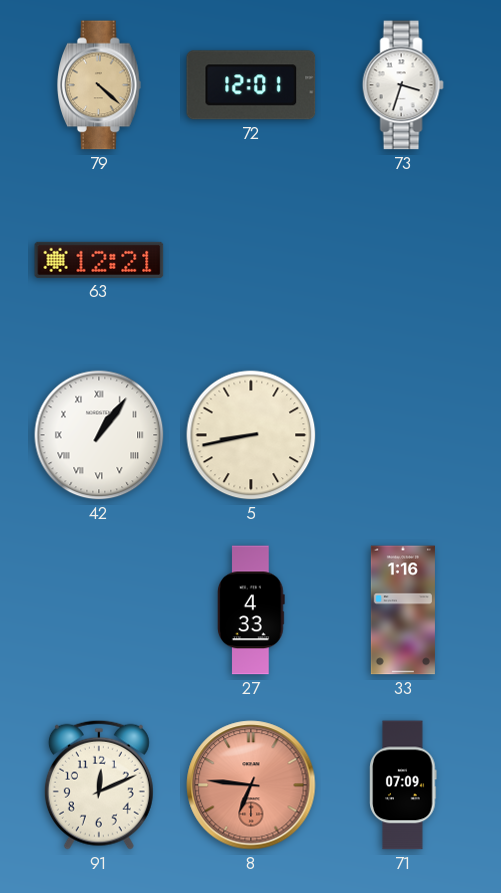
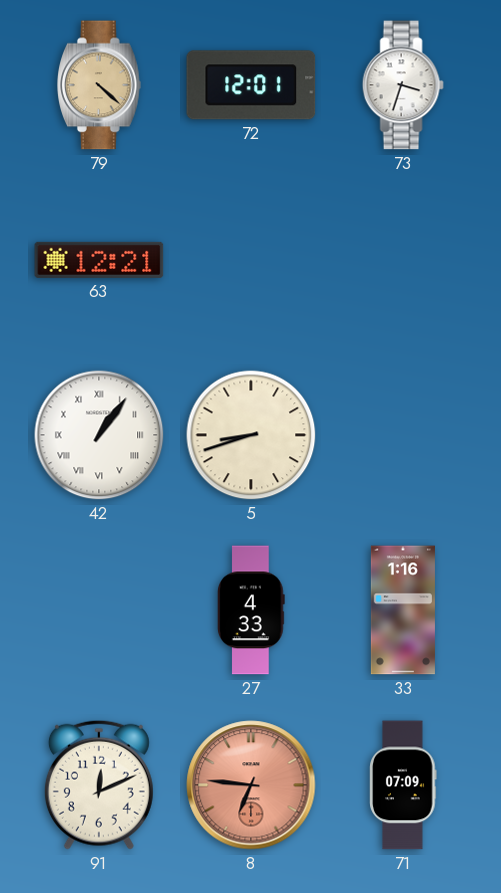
5: 8:43 -> 8:42 (251, 435)
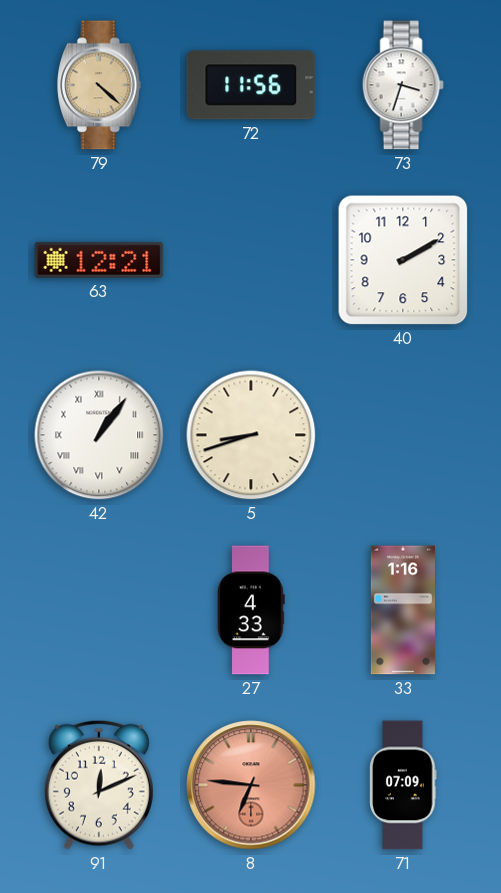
72: 12:01 -> 11:56 (251, 85)
40: none -> 2:10 (403, 260)
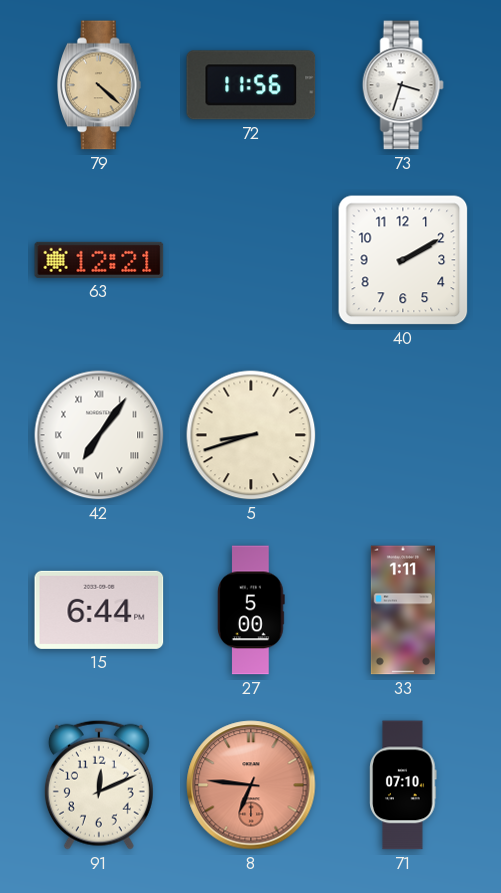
42: 1:06 -> 7:06 (99, 435)
15: none -> 6:44 (99, 610)
27: 4:33 -> 5:00 (251, 610)
33: 1:16 -> 1:11 (403, 610)
71: 07:09 -> 07:10 (403, 785)
